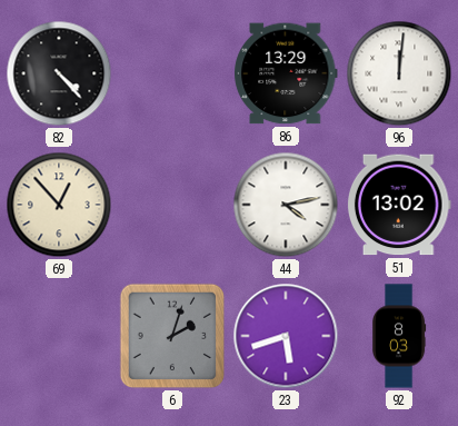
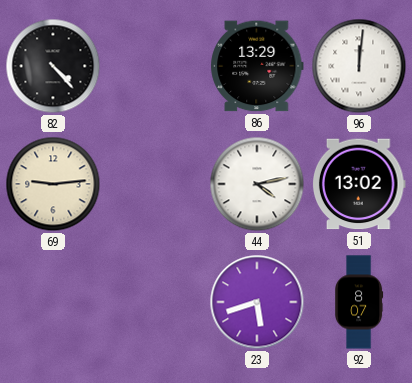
69: 12:53 -> 9:14 (53, 184)
6: 2:03 -> none (172, 336)
92: 8:03 -> 8:07 (359, 302)
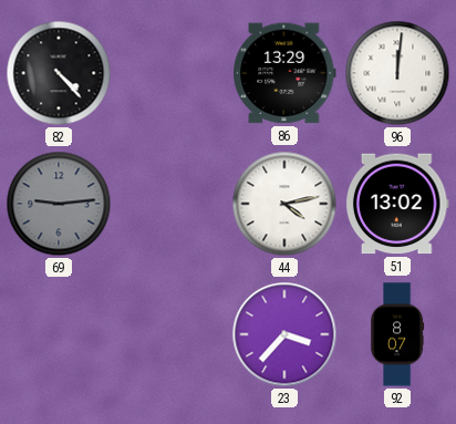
69 dial: cream -> grey (59, 204)
23: 5:42 -> 3:37 (284, 334)
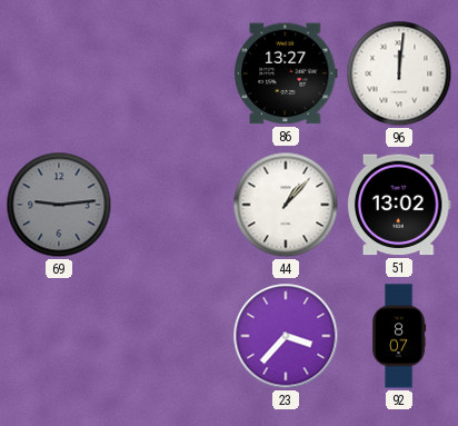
82: 4:23 -> none (59, 73)
86: 13:29 -> 13:27 (286, 73)
44: 4:13 -> 1:07 (286, 205)
